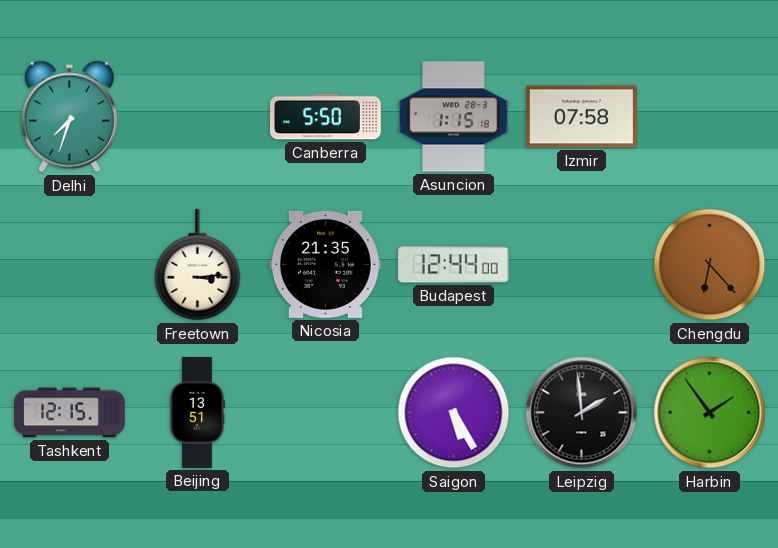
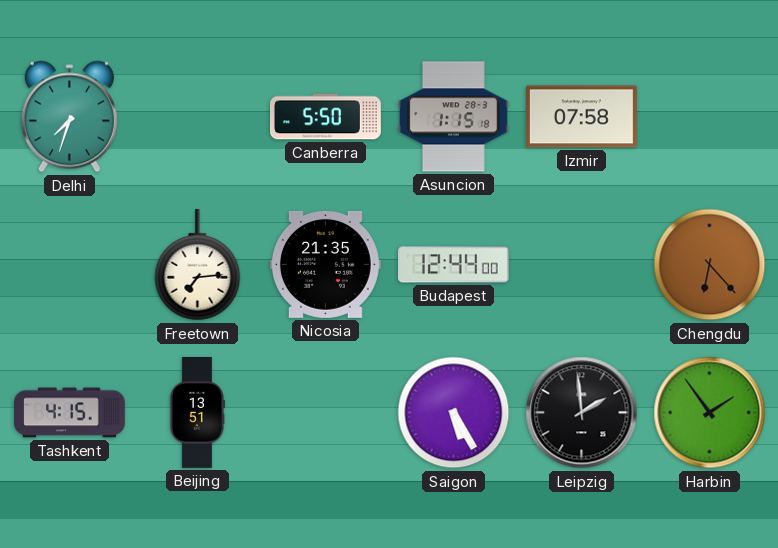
Freetown: 3:14 -> 7:14 (198, 265)
Tashkent: 12:15 -> 4:15 (70, 413)
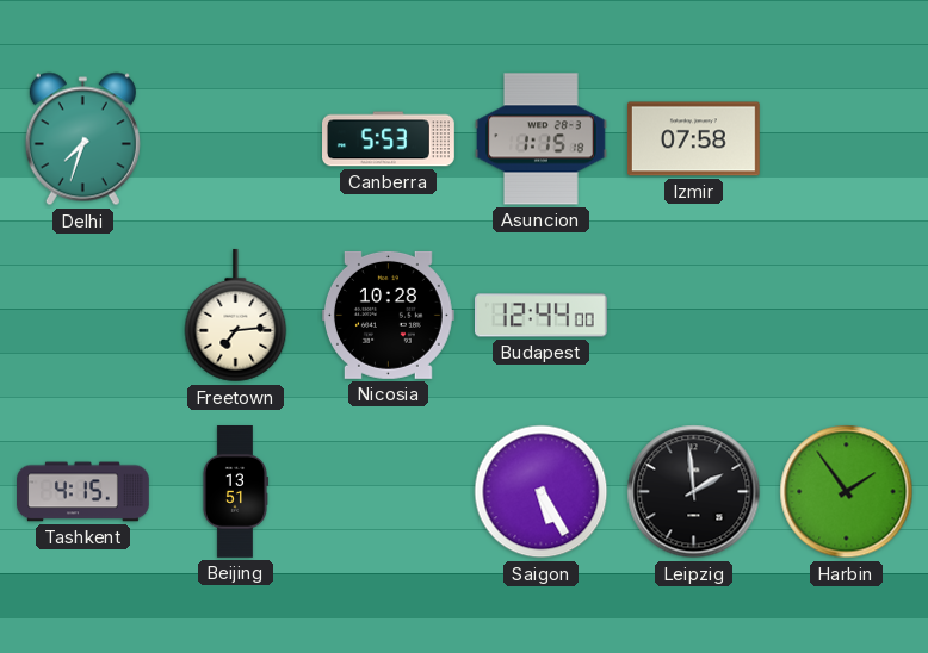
Canberra: 5:50 -> 5:53 (389, 139)
Nicosia: 21:35 -> 10:28 (388, 315)
Chengdu: 6:23 -> none (710, 265)
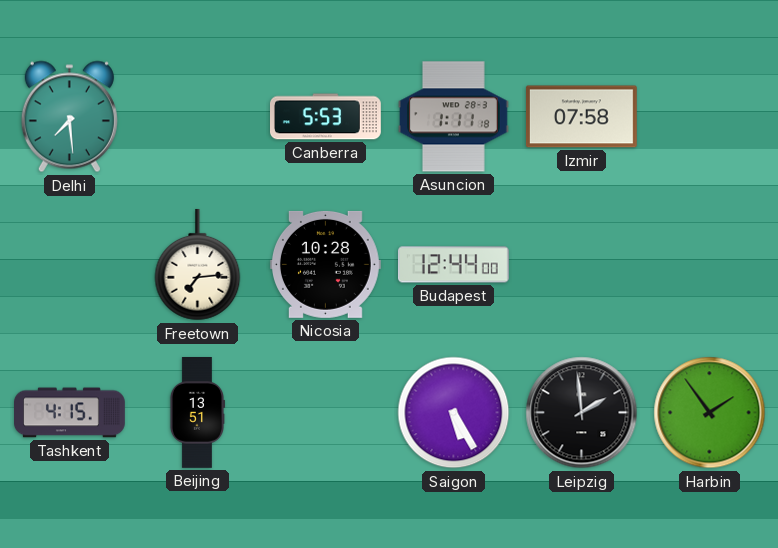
Delhi: 7:33 -> 7:29 (69, 117)
Asuncion: 1:15 -> 1:11 (454, 117)
